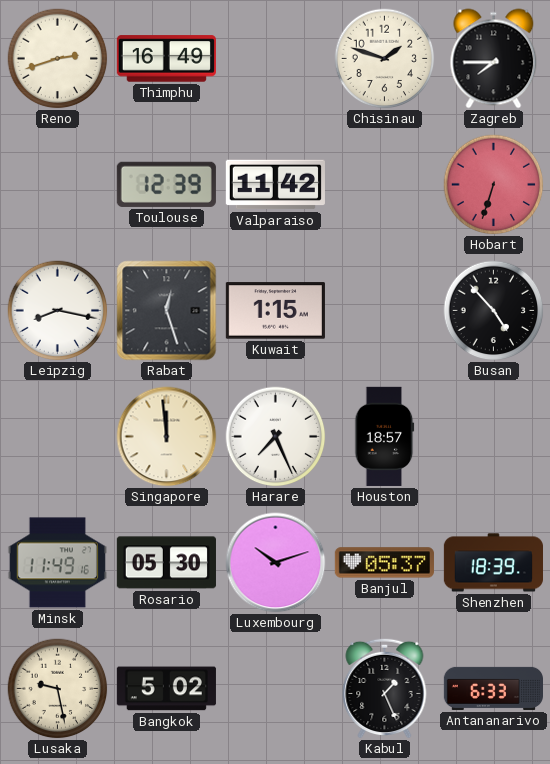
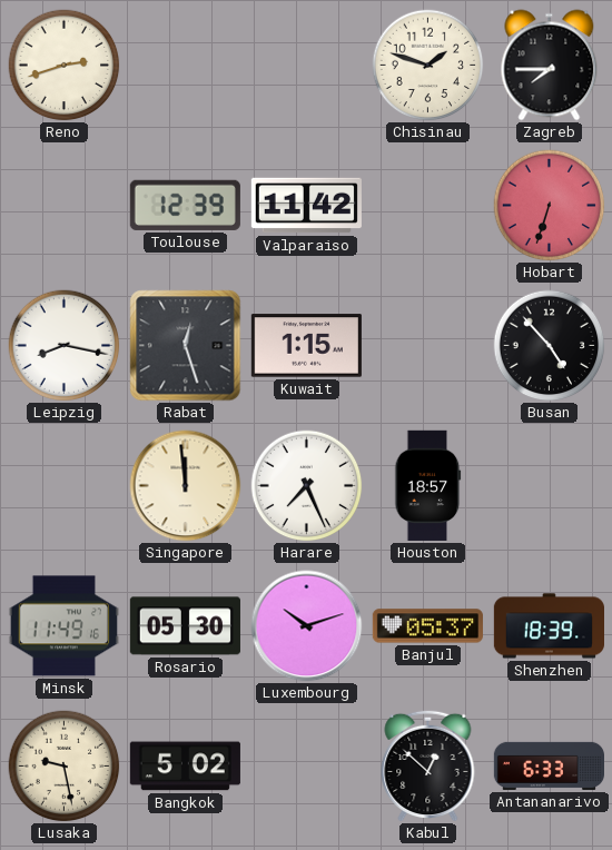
Thimphu: 16:49 -> none (166, 59)
Kabul: 1:26 -> 12:52 (428, 765)
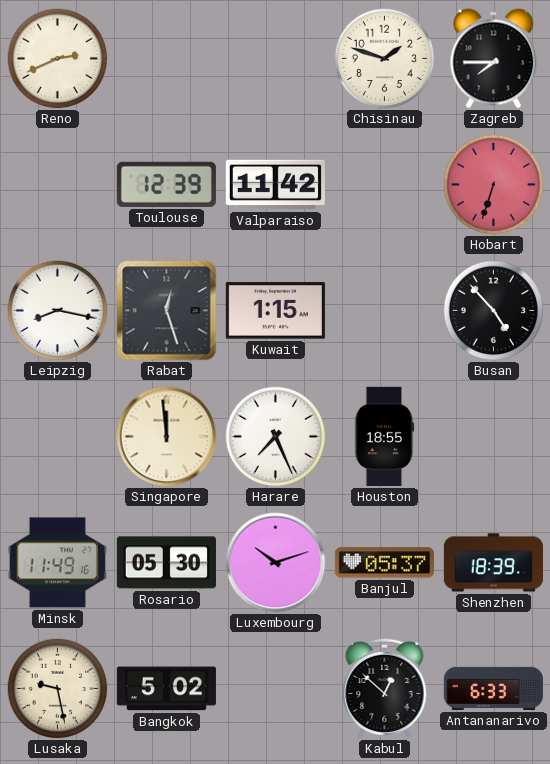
Reno: 2:42 -> 2:41 (58, 59)
Houston: 18:57 -> 18:55 (385, 436)
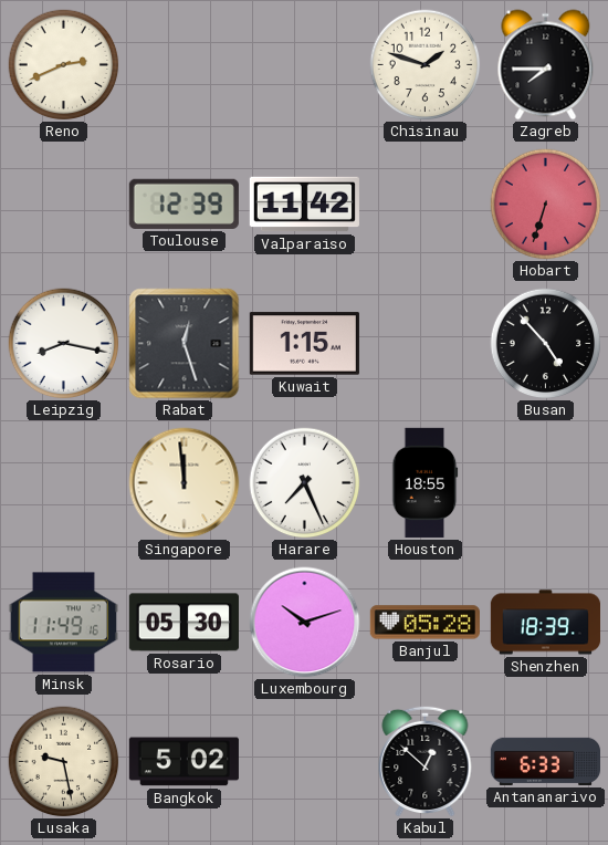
Banjul: 05:37 -> 05:28 (424, 623)
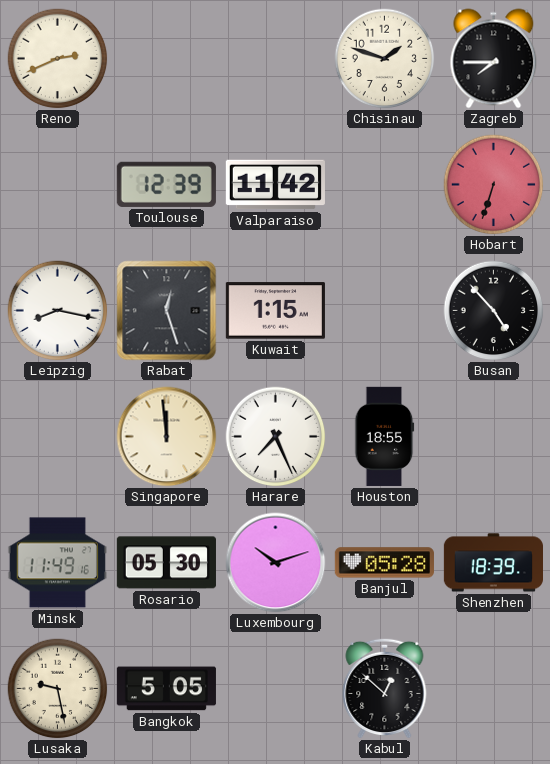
Bangkok: 5:02 -> 5:05 (166, 689)
Antananarivo: 6:33 -> none (545, 761)
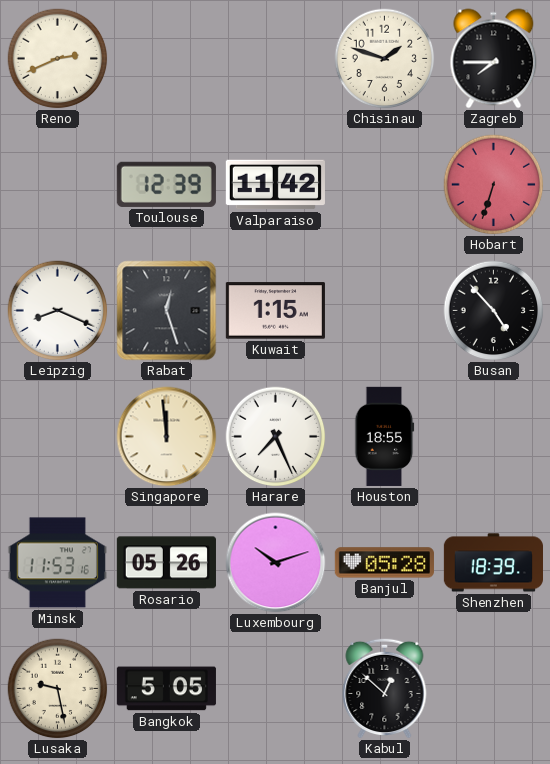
Leipzig: 8:17 -> 8:19 (58, 311)
Minsk: 11:49 -> 11:53 (57, 563)
Rosario: 05:30 -> 05:26 (166, 563)
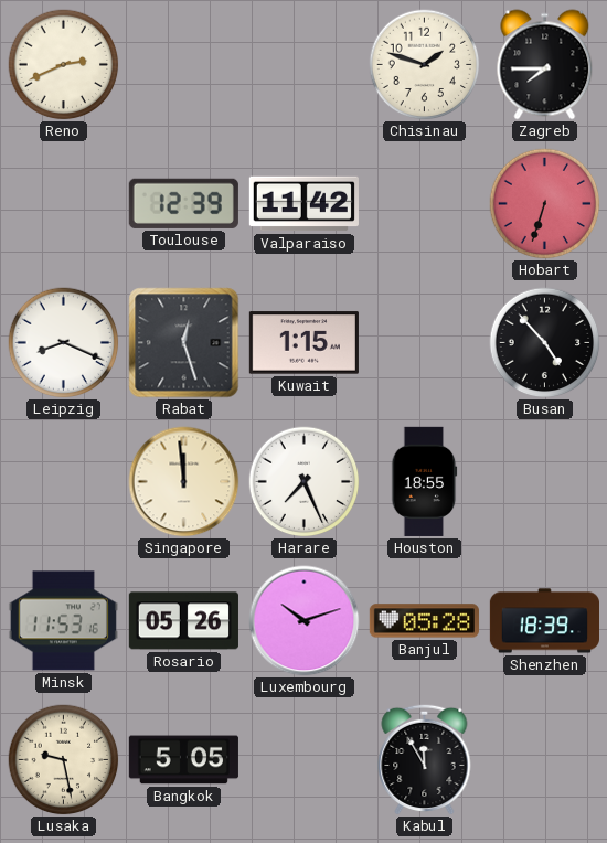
Kabul: 12:52 -> 11:55 (425, 759)
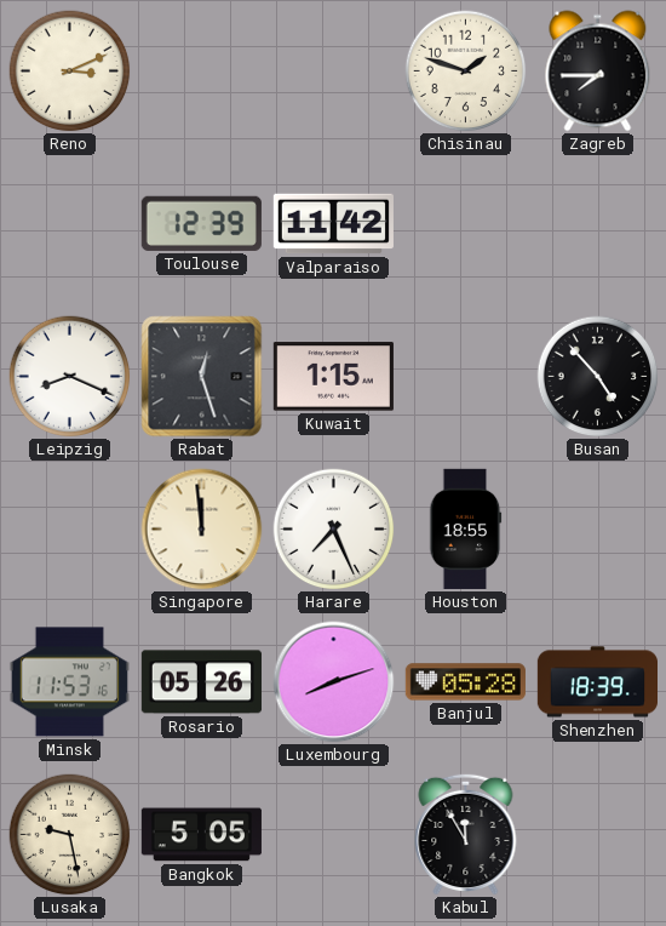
Reno: 2:41 -> 3:11 (70, 72)
Hobart: 6:33 -> none (545, 204)
Luxembourg: 10:12 -> 8:12 (334, 682)
